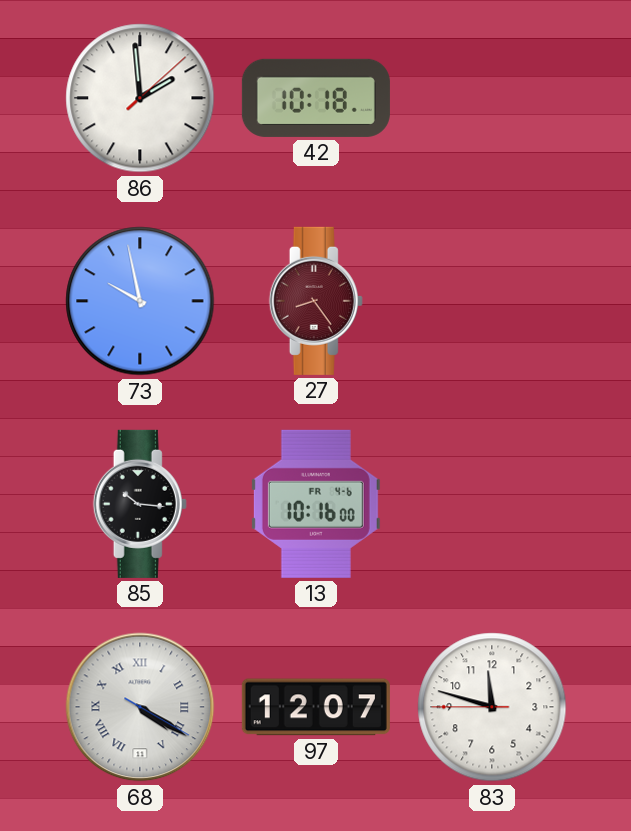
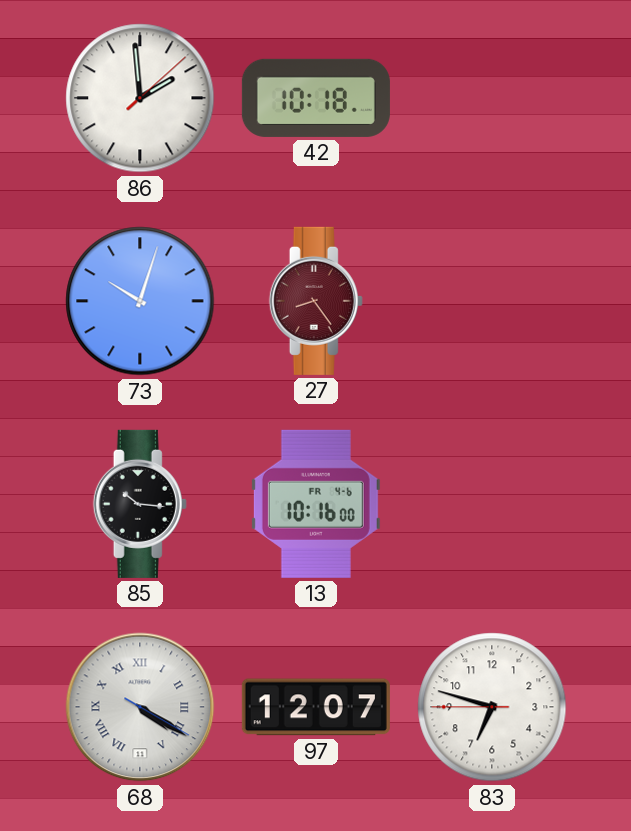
73: 9:58 -> 10:03 (140, 301)
83: 11:47 -> 6:47 (492, 707)
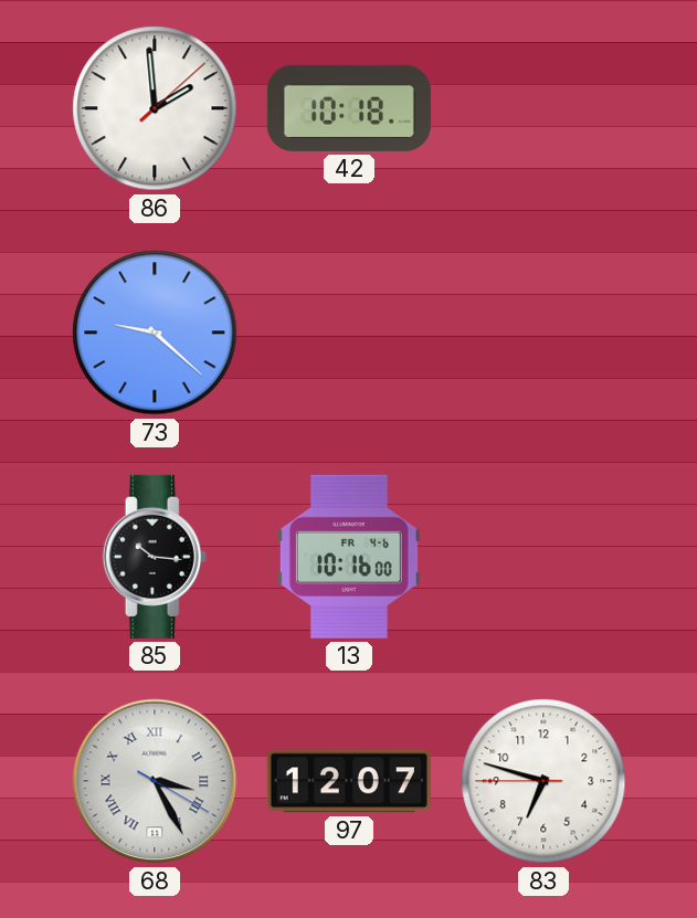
73: 10:03 -> 9:22 (155, 333)
27: 8:24 -> none (316, 301)
68: 4:20 -> 3:25 (155, 781)
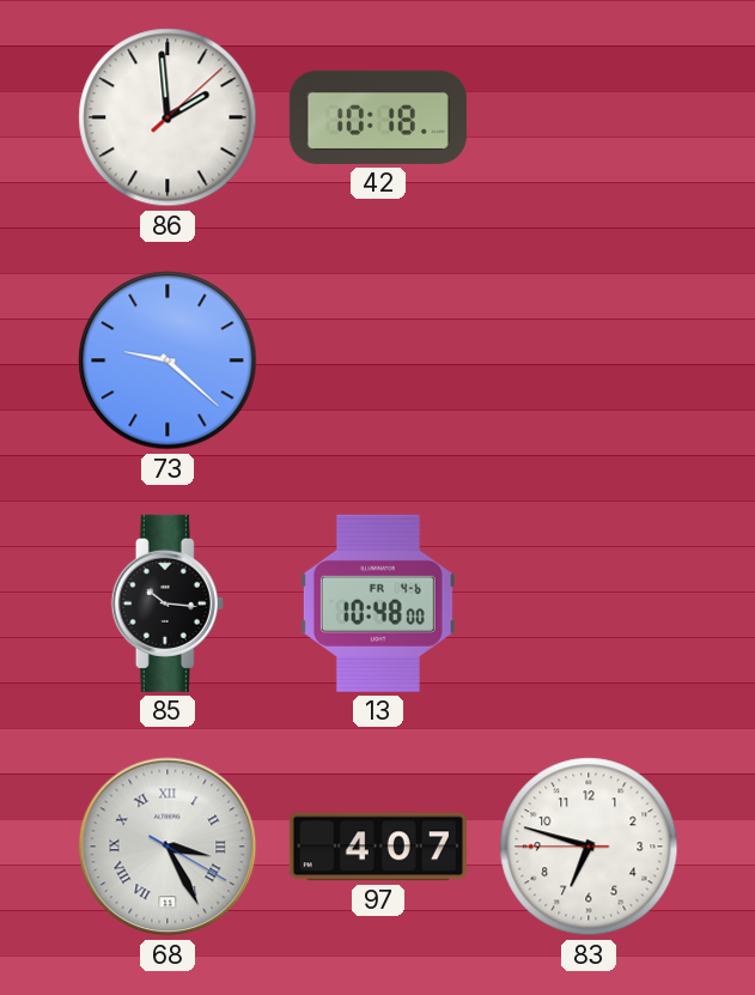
13: 10:16 -> 10:48 (378, 603)
97: 12:07 -> 4:07 (378, 847)
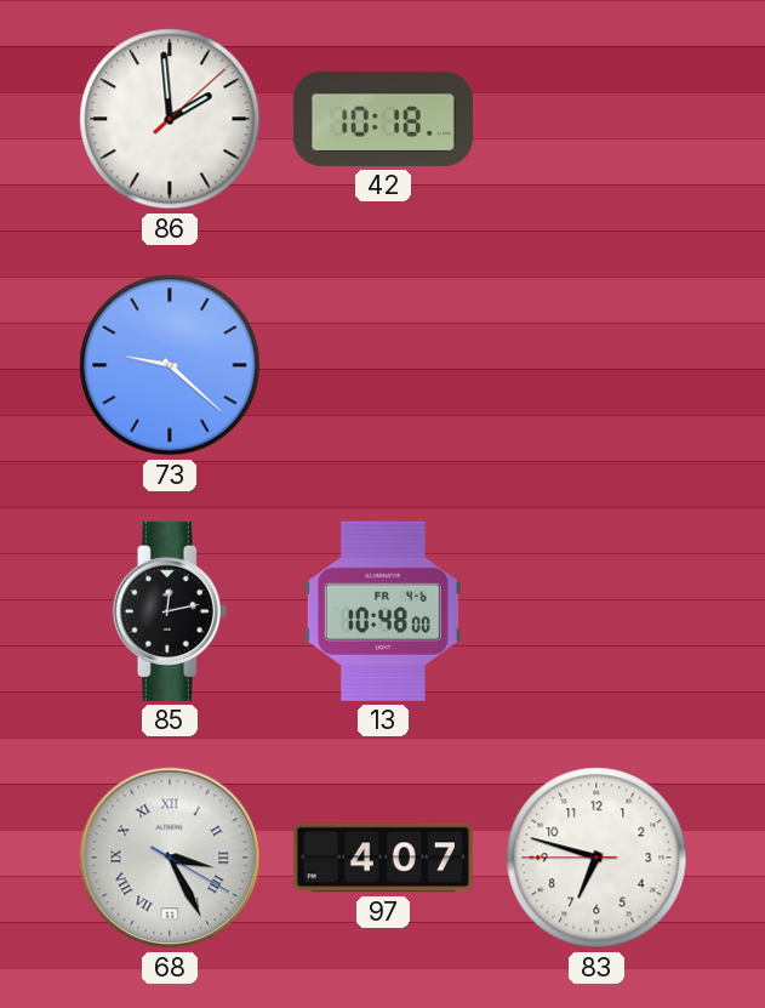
85: 10:16 -> 12:13 (170, 611)
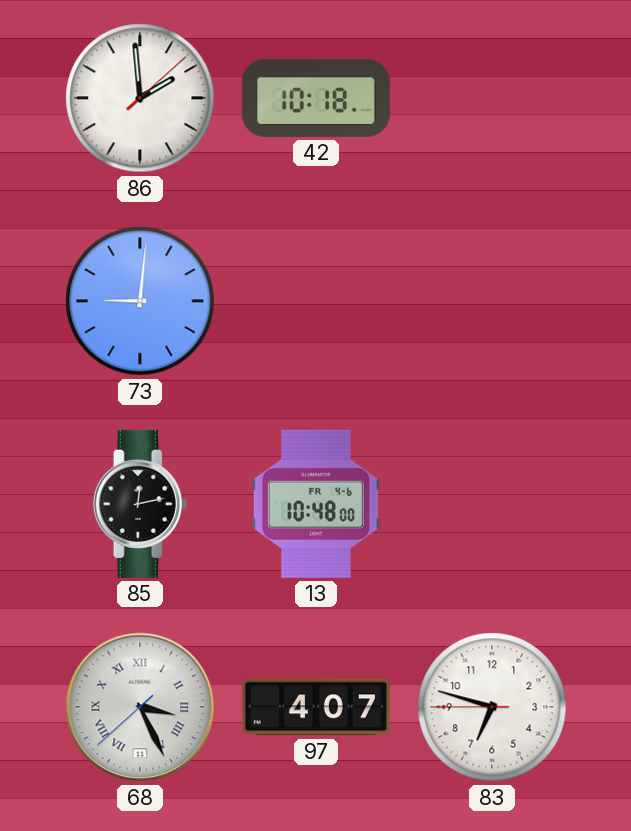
73: 9:22 -> 9:01 (140, 301)
68: 3:25:20 -> 3:25:38 (140, 707)
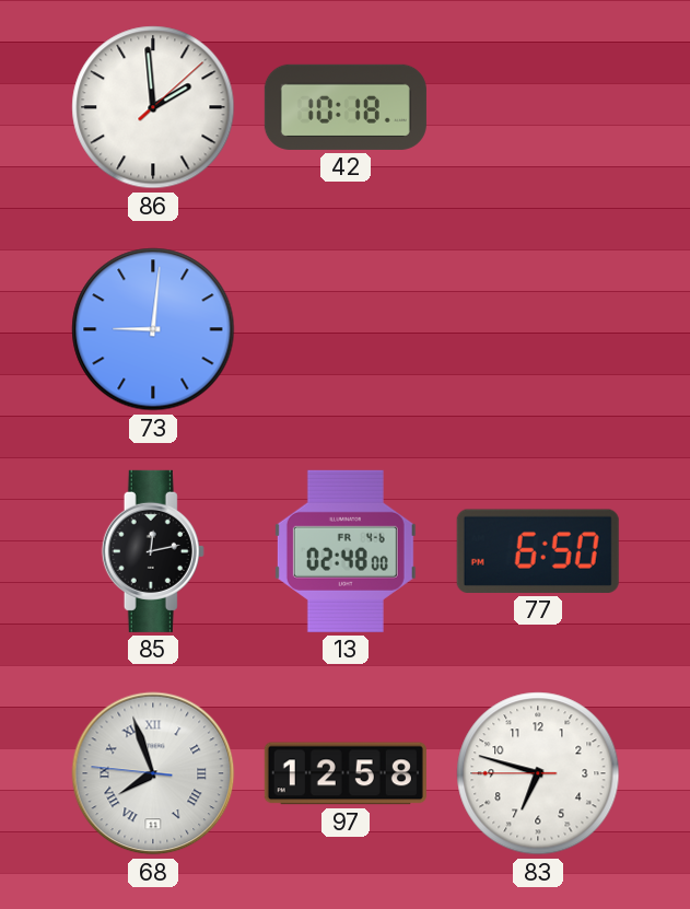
13: 10:48 -> 02:48 (346, 551)
77: none -> 6:50 (538, 551)
68: 3:25 -> 7:56 (153, 773)
97: 4:07 -> 12:58 (346, 773)
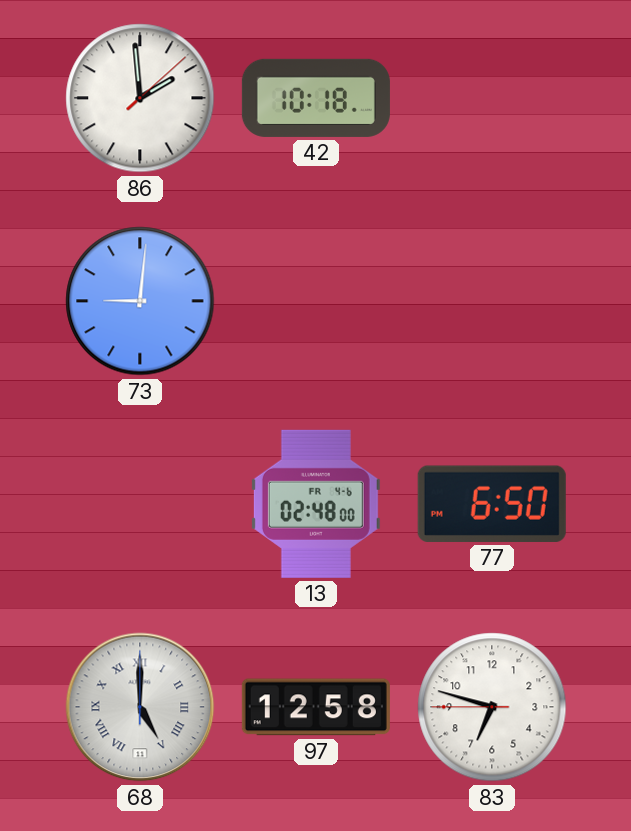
85: 12:13 -> none (153, 551)
68: 7:56 -> 5:00 (140, 707)
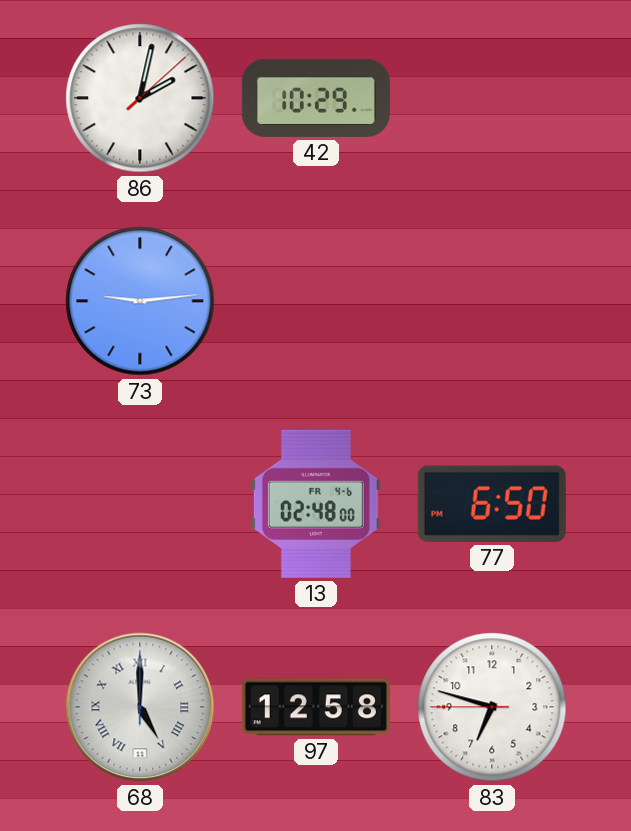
86: 1:59 -> 2:02 (140, 98)
42: 10:18 -> 10:29 (316, 98)
73: 9:01 -> 9:14 (140, 301)
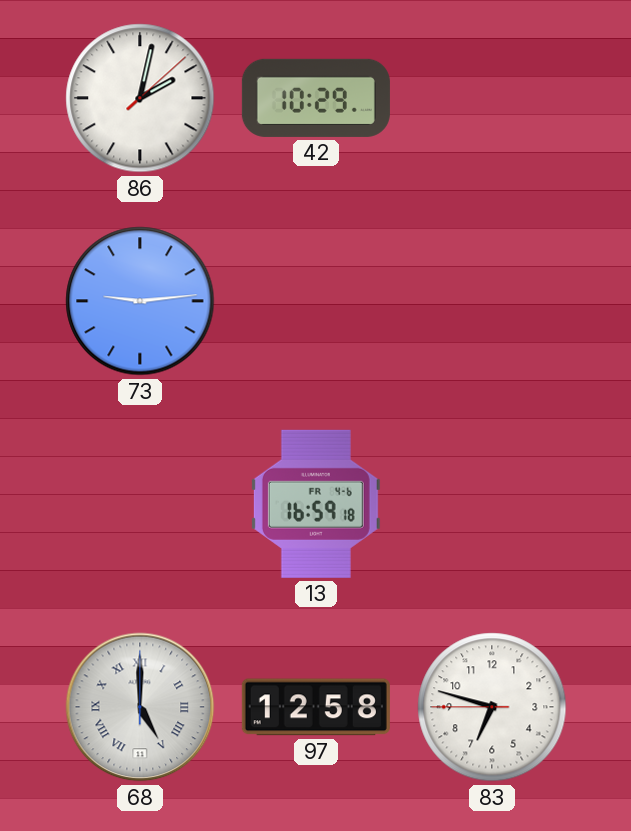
13: 02:48 -> 16:59 (316, 504)
77: 6:50 -> none (492, 504)
